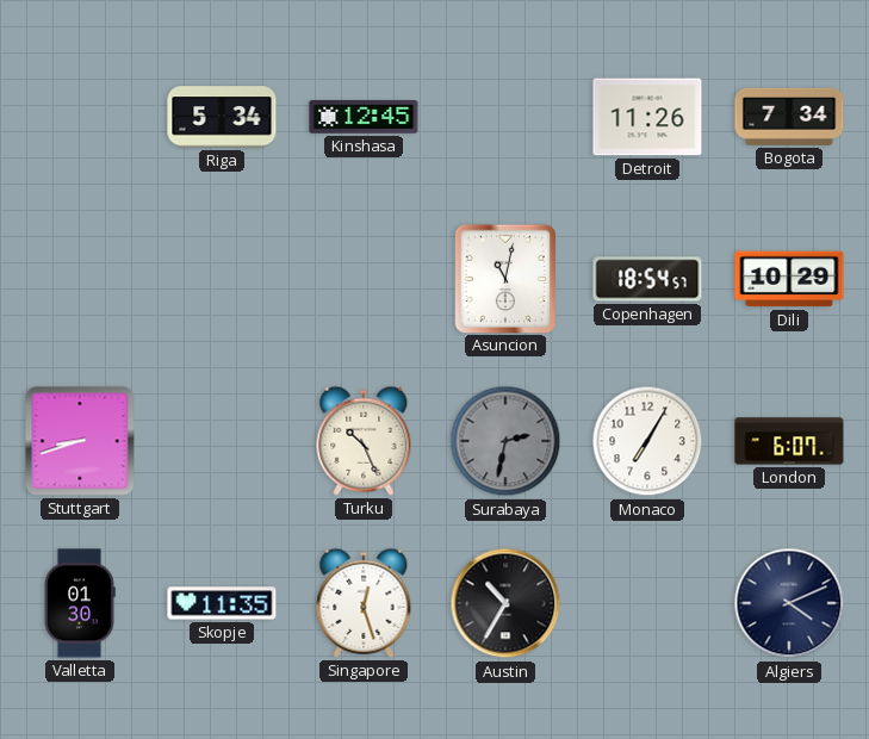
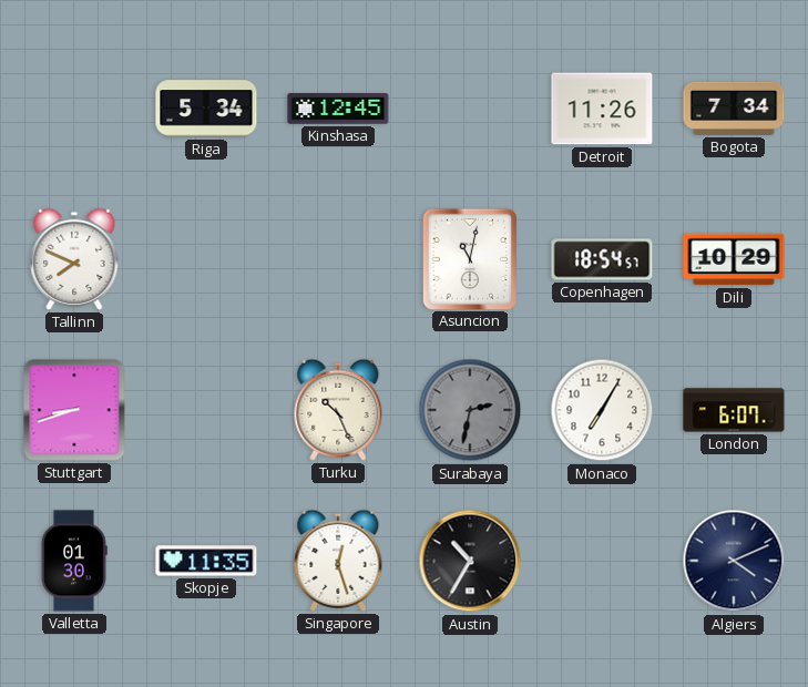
Tallinn: none -> 7:49 (74, 259)
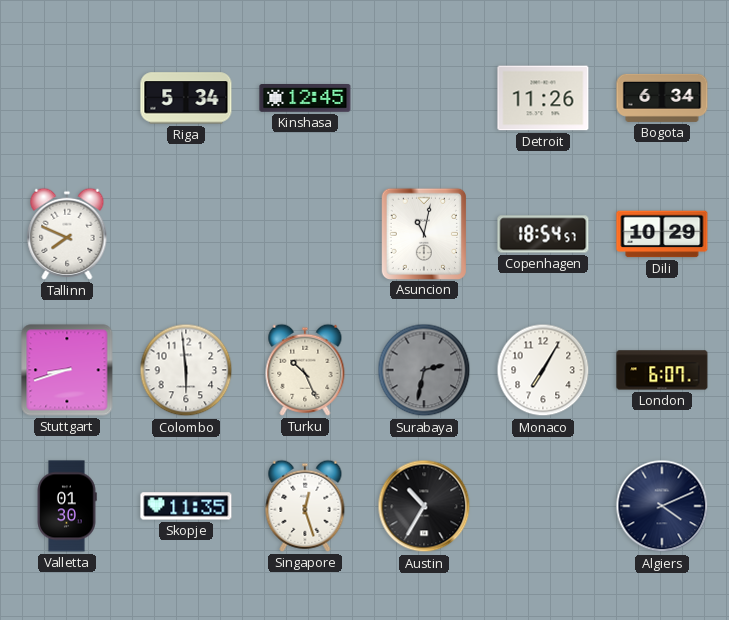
Bogota: 7:34 -> 6:34 (662, 98)
Colombo: none -> 5:59 (186, 370)
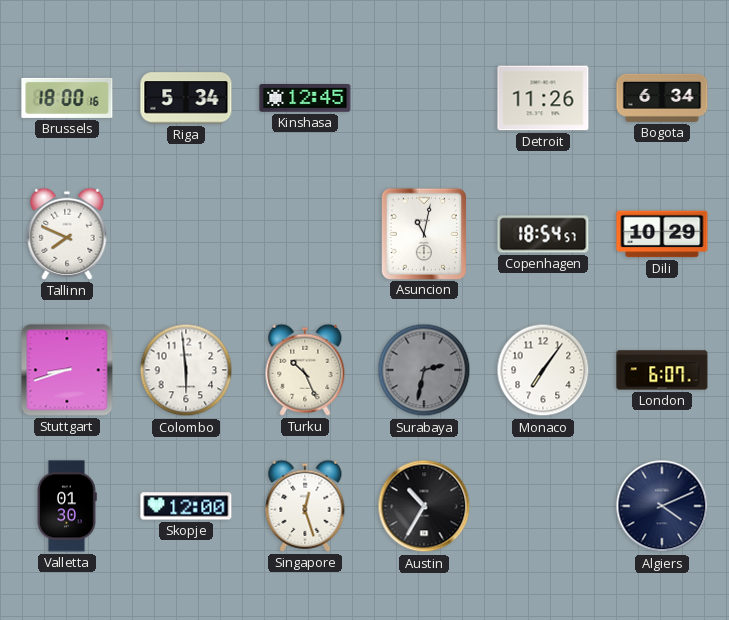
Brussels: none -> 18:00 (67, 98)
Monaco: 7:05 -> 7:06 (543, 370)
Skopje: 11:35 -> 12:00 (186, 506)
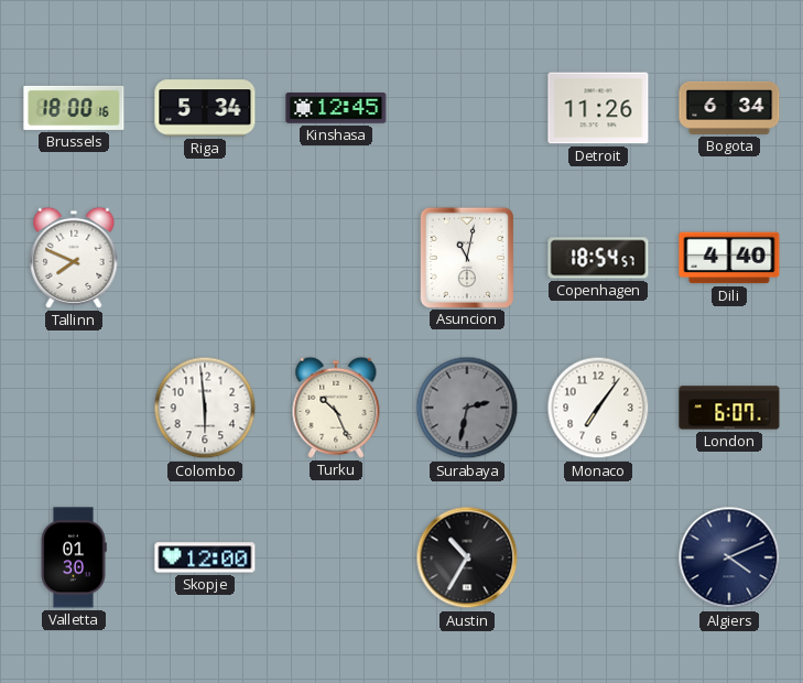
Dili: 10:29 -> 4:40 (729, 258)
Stuttgart: 8:42 -> none (67, 370)
Singapore: 12:27 -> none (305, 506)
